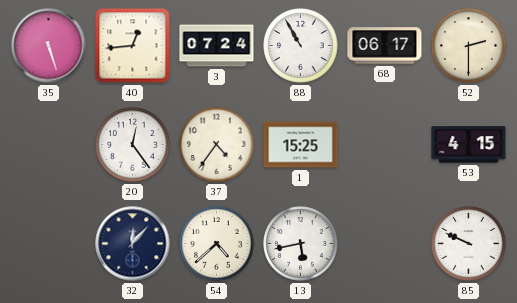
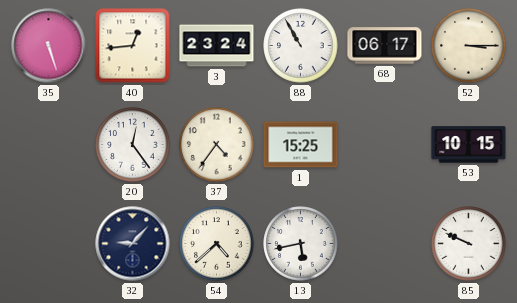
3: 07:24 -> 23:24 (217, 46)
52: 2:30 -> 3:15 (469, 46)
53: 4:15 -> 10:15 (469, 145)
32: 12:07 -> 9:07 (133, 244)
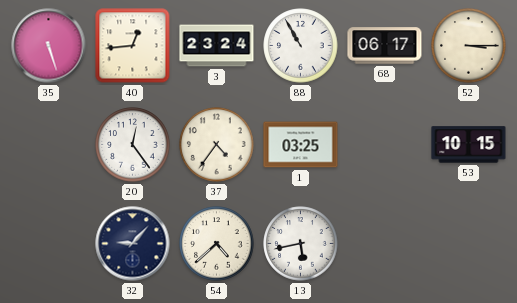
1: 15:25 -> 03:25 (301, 145)
85: 9:49 -> none (469, 244)
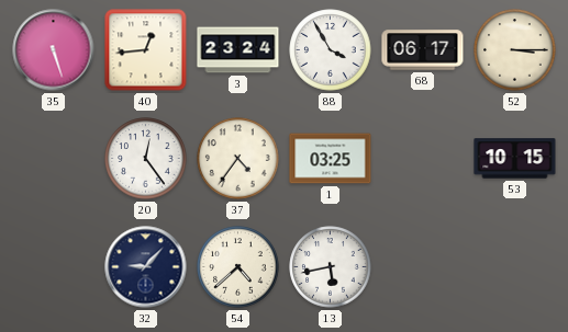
88: 10:55 -> 3:55 (331, 50)
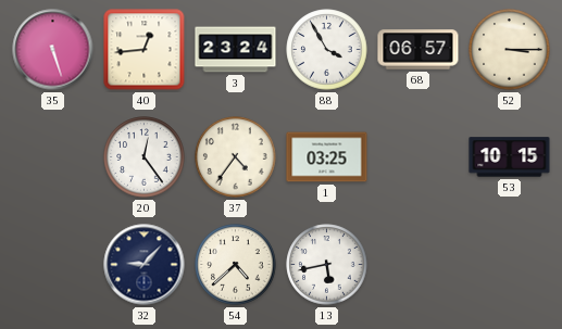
68: 06:17 -> 06:57 (419, 50)
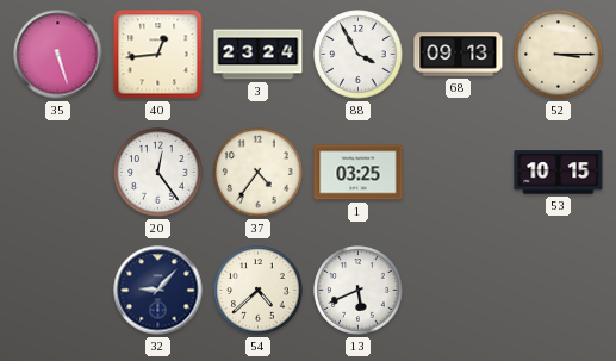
68: 06:57 -> 09:13 (459, 55)
13: 5:43 -> 5:41 (359, 291)
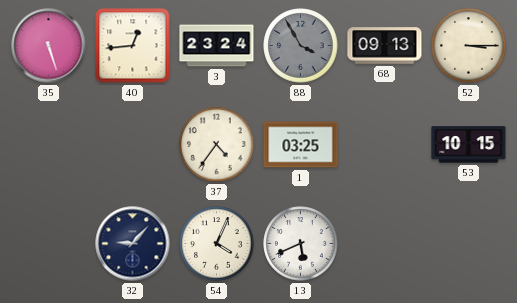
88 dial: white -> grey (301, 46)
20: 12:24 -> none (158, 173)
54: 4:38 -> 4:04 (217, 244)
